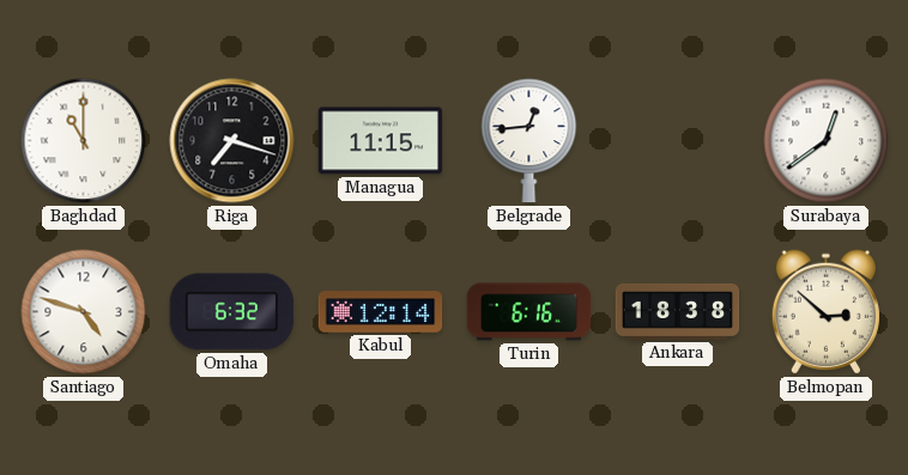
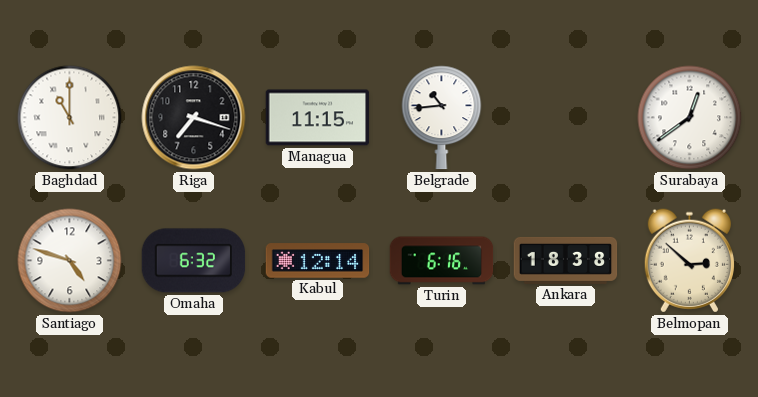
Belgrade: 12:44 -> 10:44 (442, 118)
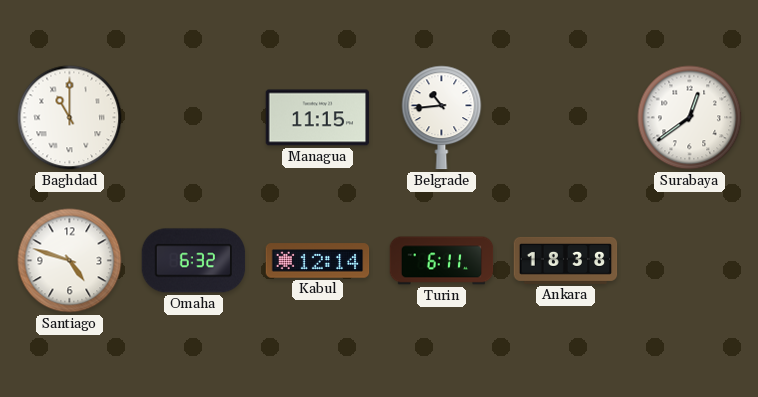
Riga: 7:18 -> none (194, 118)
Turin: 6:16 -> 6:11 (442, 261)
Belmopan: 2:52 -> none (689, 261)
